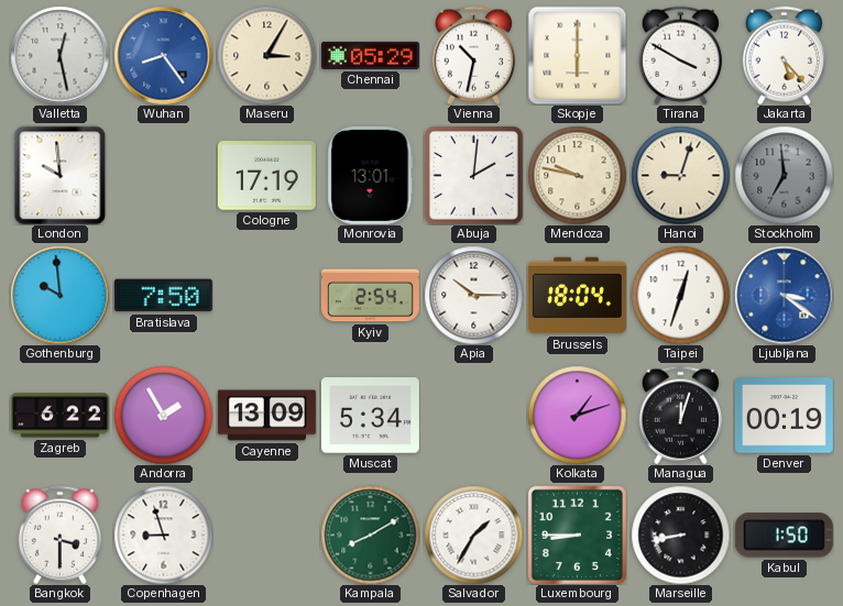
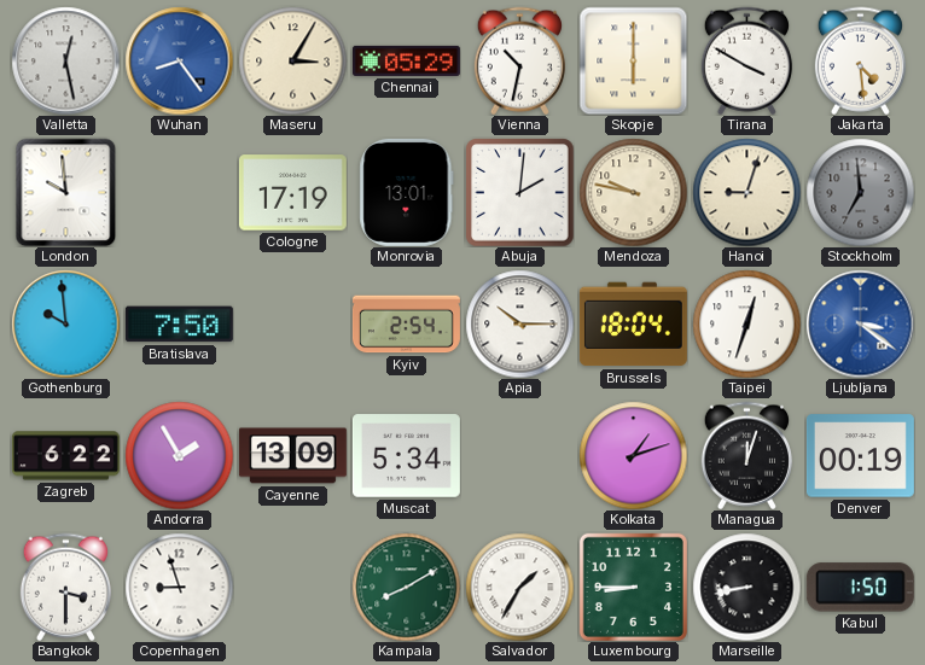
Jakarta: 5:23 -> 4:29 (860, 60)
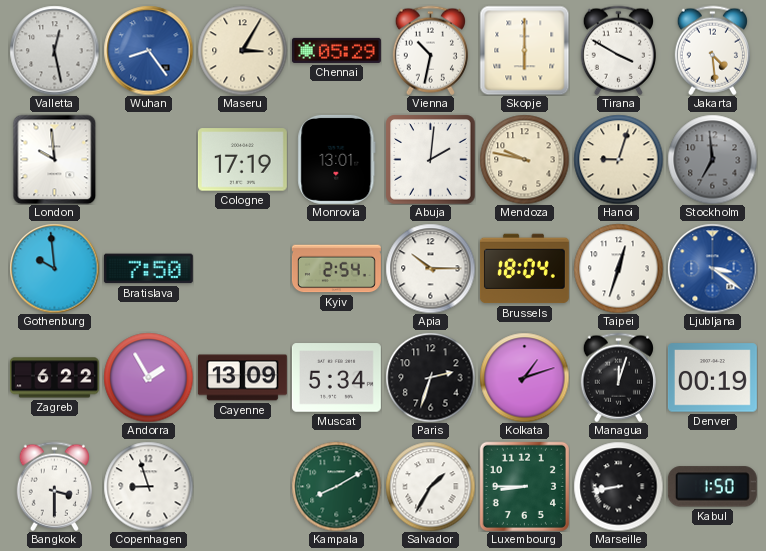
Paris: none -> 2:33 (430, 377)
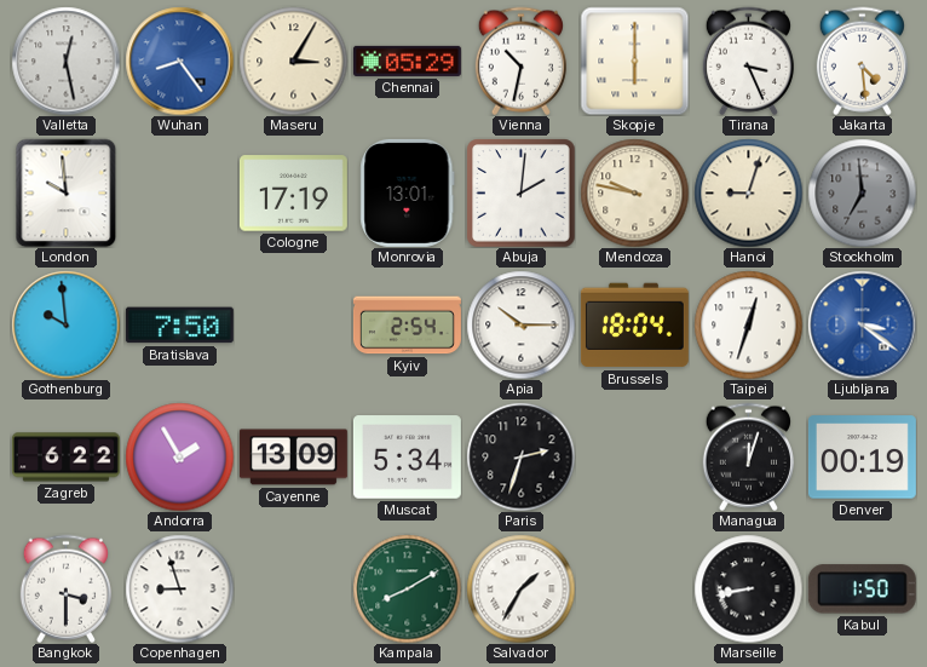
Tirana: 3:50 -> 3:26 (748, 61)
Kolkata: 1:12 -> none (524, 377)
Luxembourg: 8:45 -> none (524, 486)
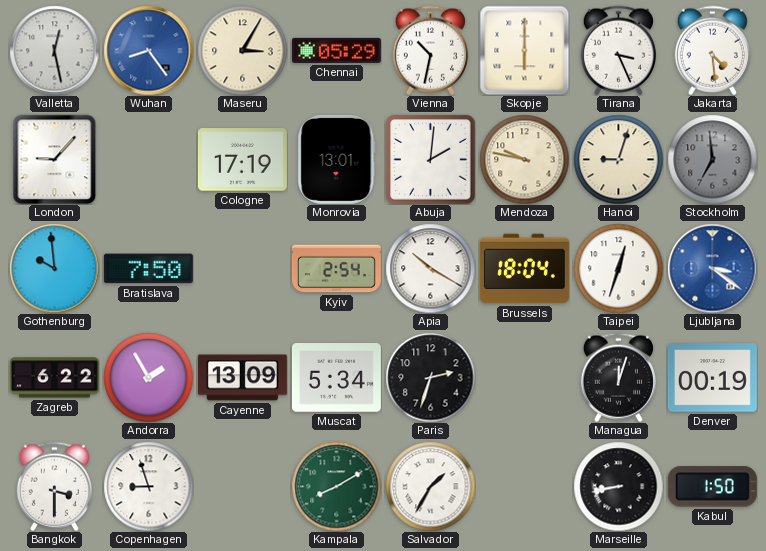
London: 9:59 -> 9:07 (55, 159)
Apia: 10:15 -> 10:20 (430, 268)
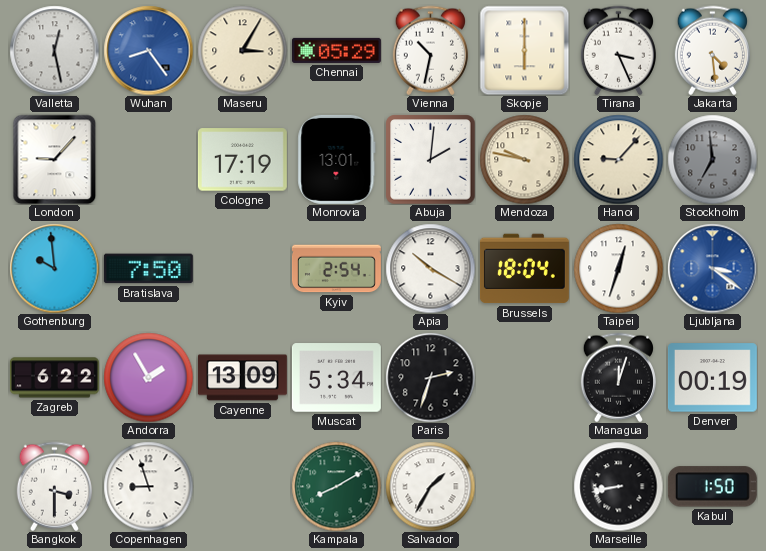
Hanoi: 9:03 -> 9:07 (618, 159)
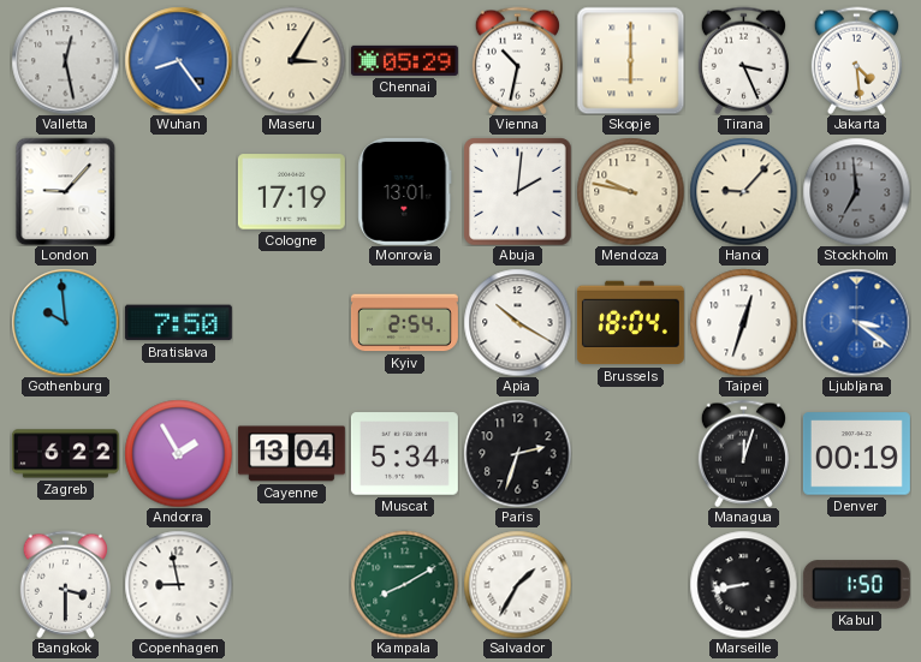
Cayenne: 13:09 -> 13:04 (291, 454)
Copenhagen: 8:57 -> 8:58 (178, 584)
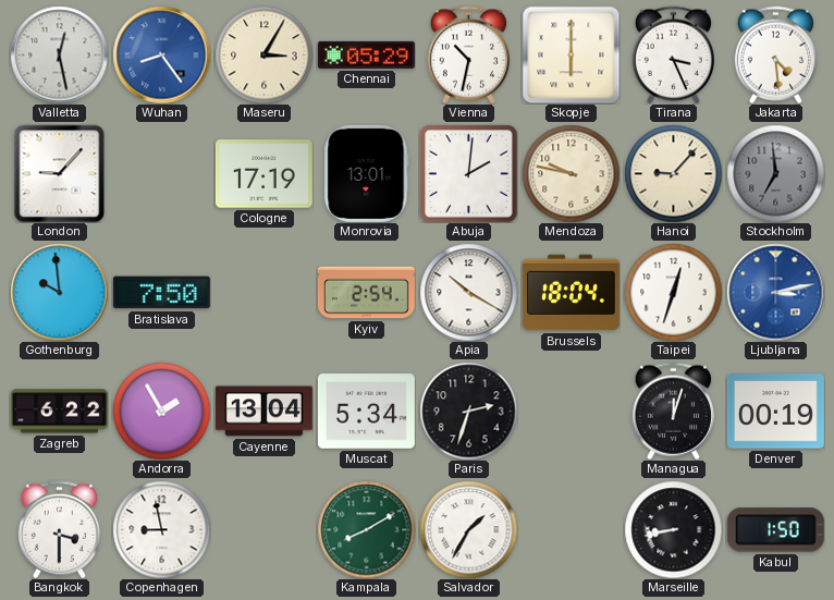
Ljubljana: 3:21 -> 3:13 (775, 292)
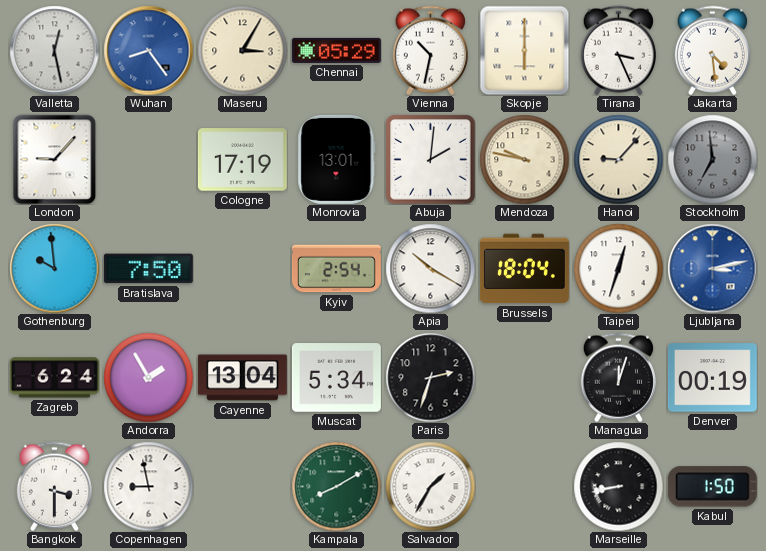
Zagreb: 6:22 -> 6:24 (54, 378)
